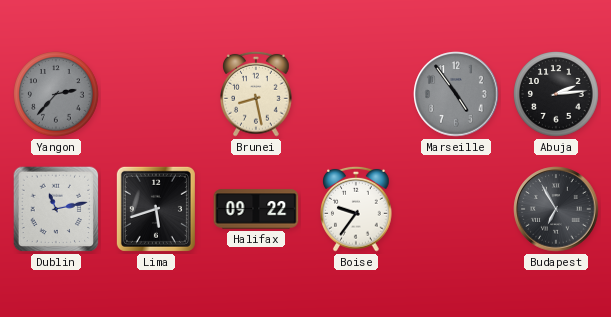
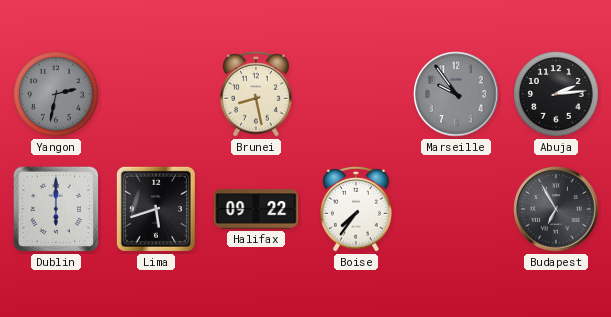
Yangon: 2:37 -> 2:32 (56, 94)
Marseille: 4:54 -> 9:54 (456, 94)
Dublin: 11:13 -> 6:00 (56, 209)
Boise: 9:36 -> 7:36 (356, 209)
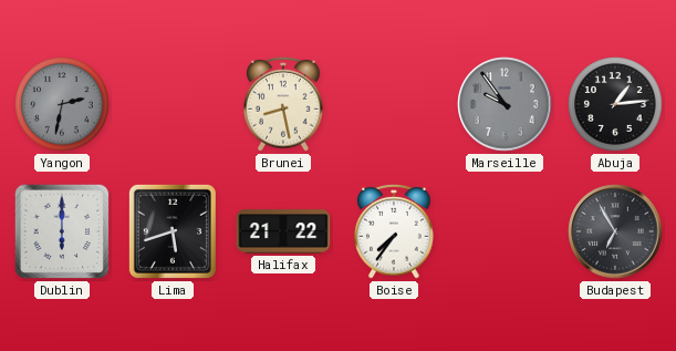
Abuja: 2:14 -> 1:14 (615, 104)
Halifax: 09:22 -> 21:22 (283, 231)
